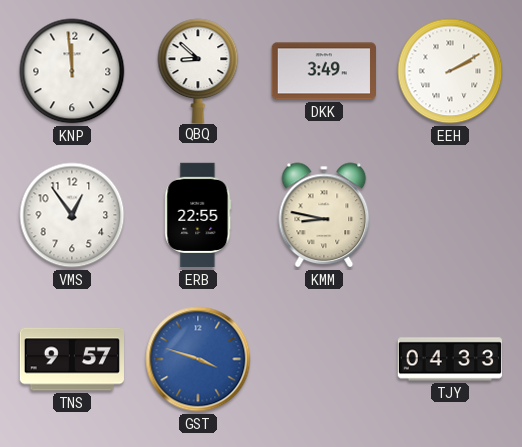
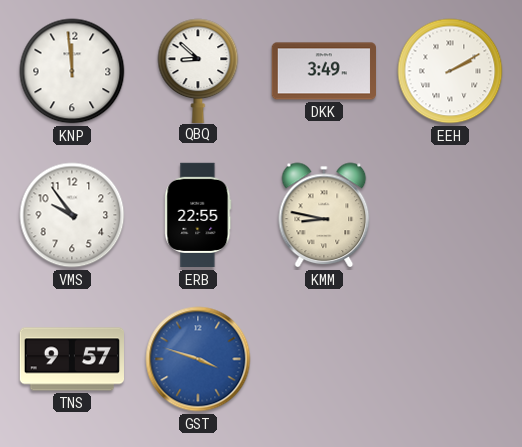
VMS: 12:54 -> 9:54 (72, 215)
TJY: 04:33 -> none (450, 359)
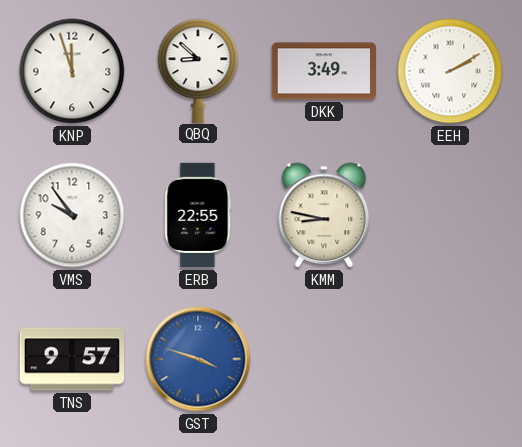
KNP: 11:59 -> 11:57 (72, 71)
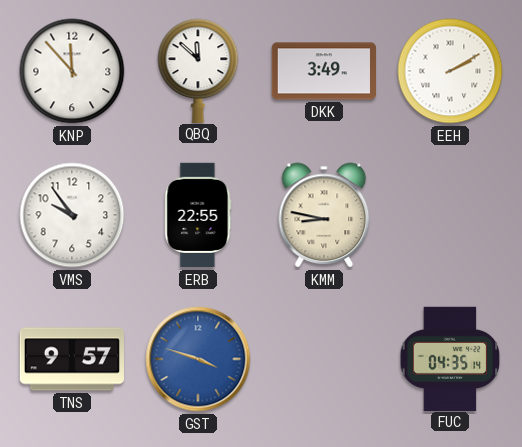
KNP: 11:57 -> 11:53 (72, 71)
QBQ: 8:52 -> 11:52 (198, 70)
FUC: none -> 04:35 (450, 358)
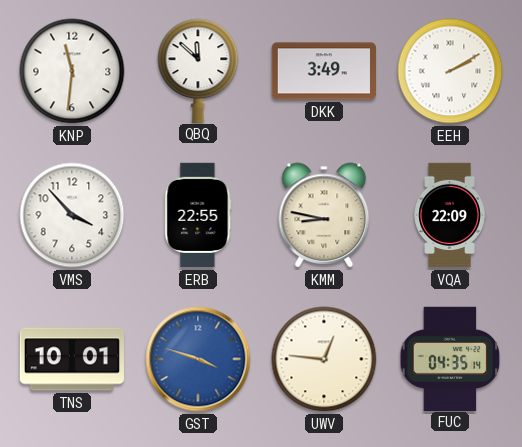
KNP: 11:53 -> 11:31 (72, 71)
VMS: 9:54 -> 3:53 (72, 215)
VQA: none -> 22:09 (450, 215)
TNS: 9:57 -> 10:01 (72, 359)
UWV: none -> 12:46 (324, 359)
